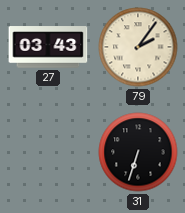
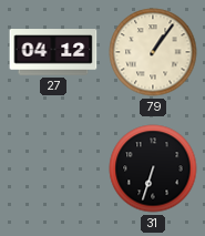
27: 03:43 -> 04:12 (53, 52)
79: 2:06 -> 1:06 (153, 52)
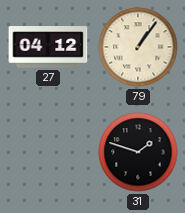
31: 6:33 -> 1:48 (138, 152)
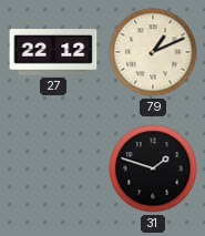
27: 04:12 -> 22:12 (53, 52)
79: 1:06 -> 1:11 (153, 52)
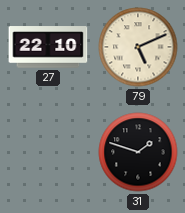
27: 22:12 -> 22:10 (48, 47)
79: 1:11 -> 5:11 (138, 47)
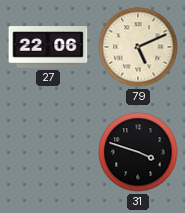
27: 22:10 -> 22:06 (48, 47)
31: 1:48 -> 3:48 (138, 152)
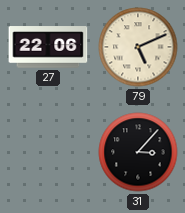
31: 3:48 -> 3:07 (138, 152)
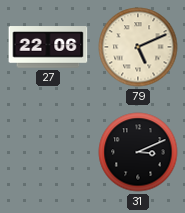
31: 3:07 -> 3:11 (138, 152)
